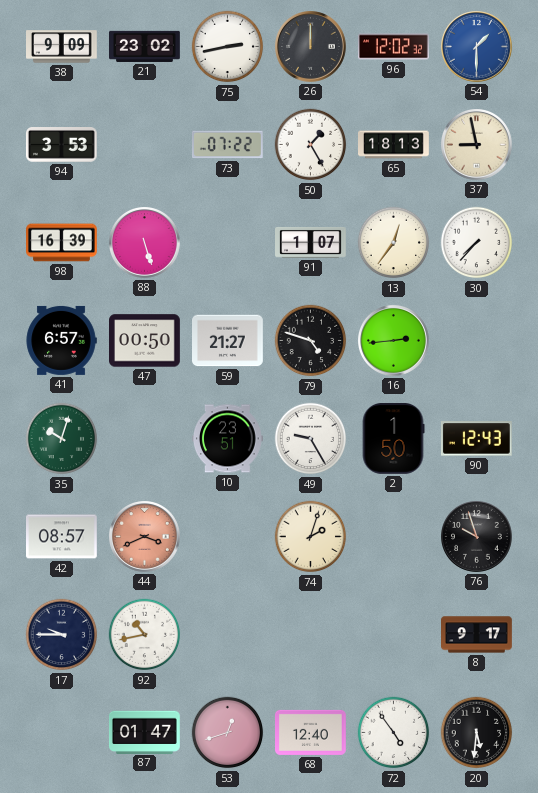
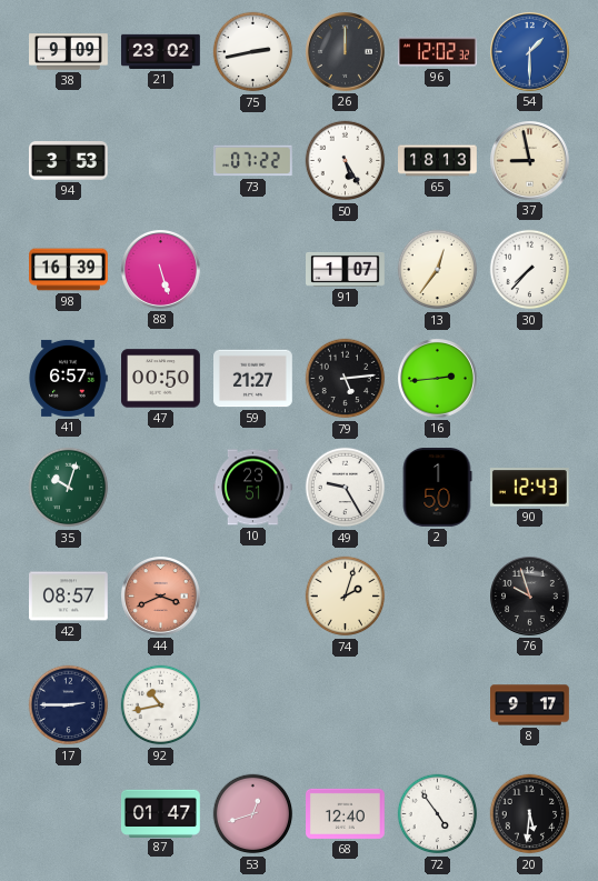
50: 1:25 -> 5:25 (346, 161)
79: 4:48 -> 5:14 (346, 379)
17: 9:45 -> 2:45 (69, 705)
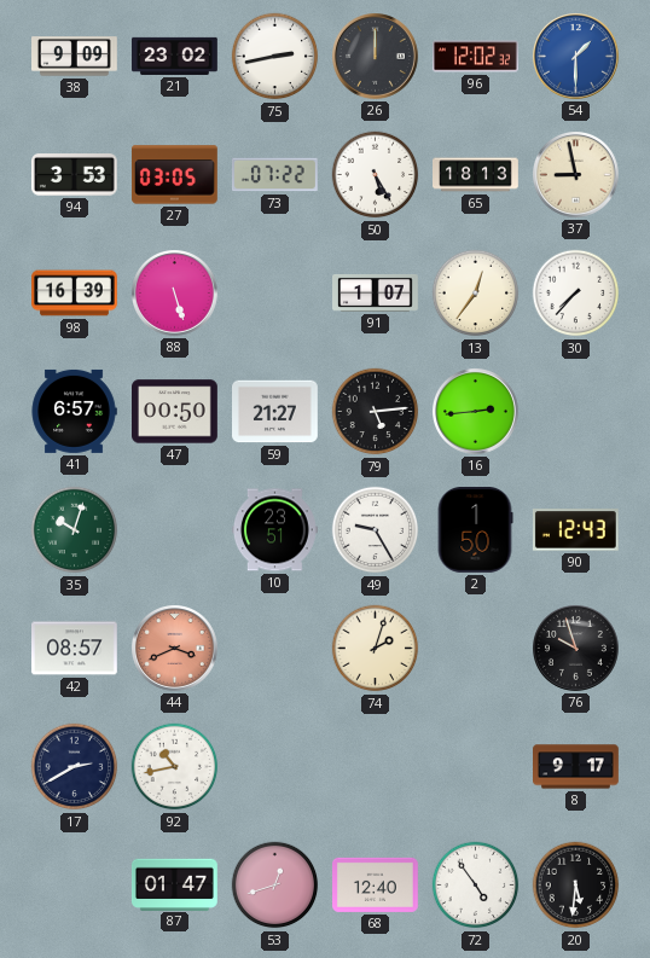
27: none -> 03:05 (175, 175)
17: 2:45 -> 2:40 (75, 767)
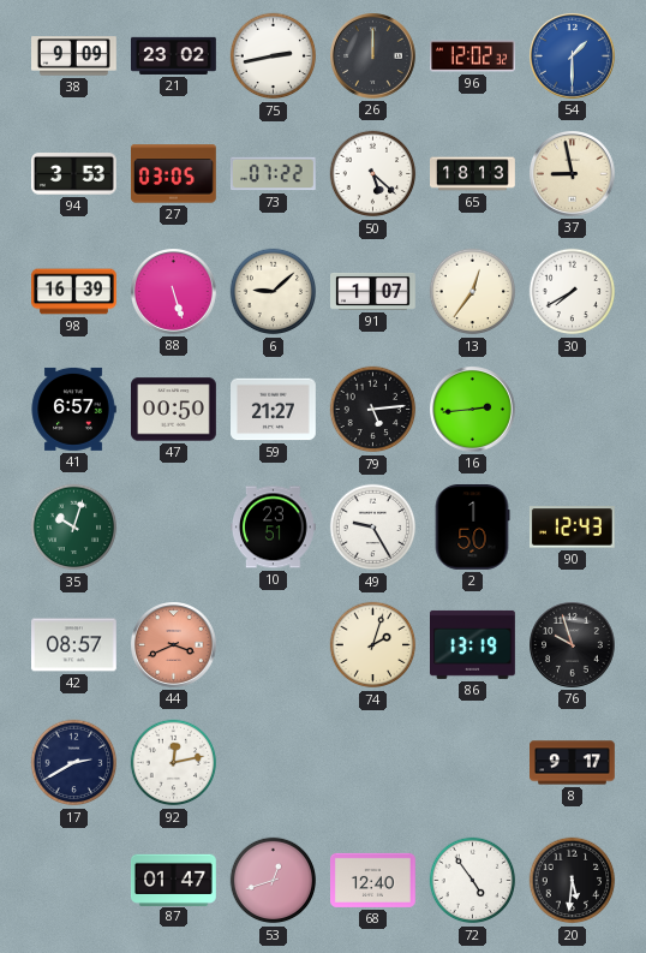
50: 5:25 -> 5:22 (373, 174)
6: none -> 9:08 (274, 292)
30: 7:37 -> 7:40 (573, 292)
86: none -> 13:19 (473, 644)
92: 10:43 -> 12:13 (174, 763)
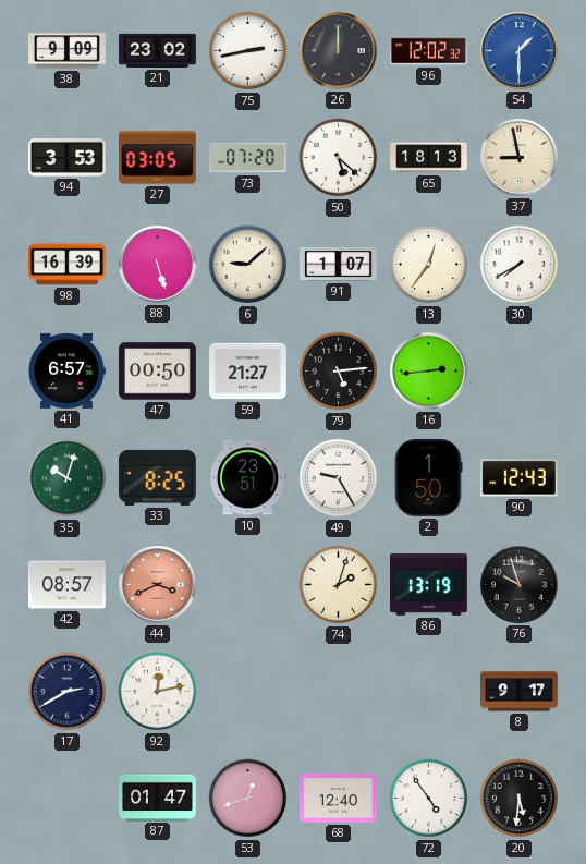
73: 07:22 -> 07:20 (248, 158)
33: none -> 8:25 (157, 477)
